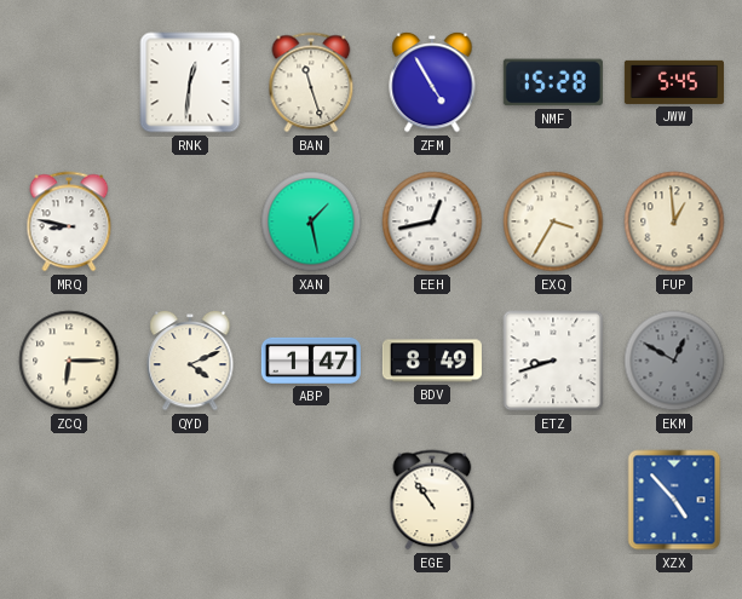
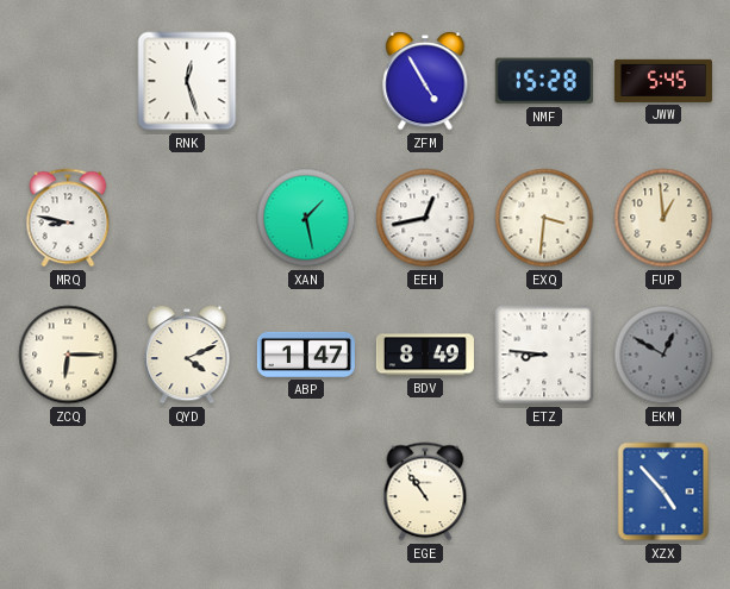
RNK: 12:31 -> 12:27 (187, 81)
BAN: 11:27 -> none (311, 82)
EXQ: 3:35 -> 3:31 (544, 218)
ETZ: 8:42 -> 8:46 (544, 355)
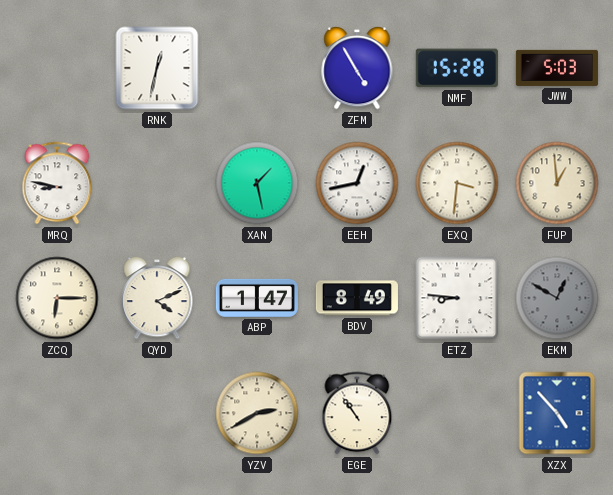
RNK: 12:27 -> 12:32 (157, 68)
JWW: 5:45 -> 5:03 (557, 68)
YZV: none -> 2:40 (257, 413)
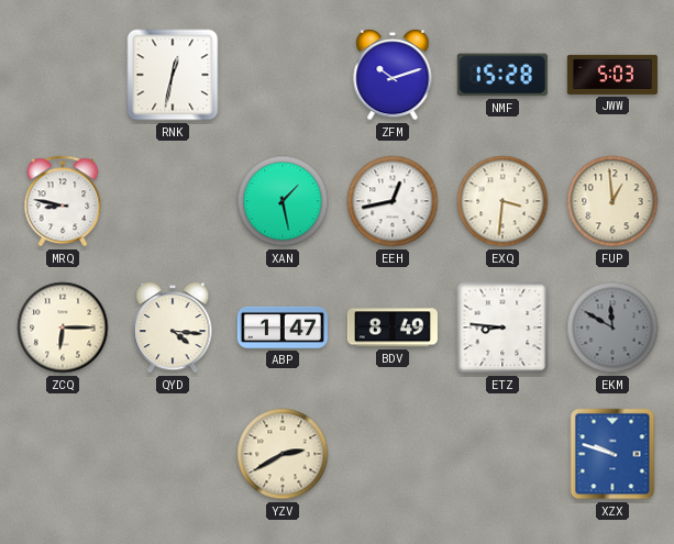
ZFM: 4:55 -> 10:12 (393, 75)
QYD: 4:11 -> 4:16 (173, 327)
EKM: 12:50 -> 11:50 (612, 327)
EGE: 10:54 -> none (357, 413)
XZX: 4:53 -> 9:48 (612, 454)
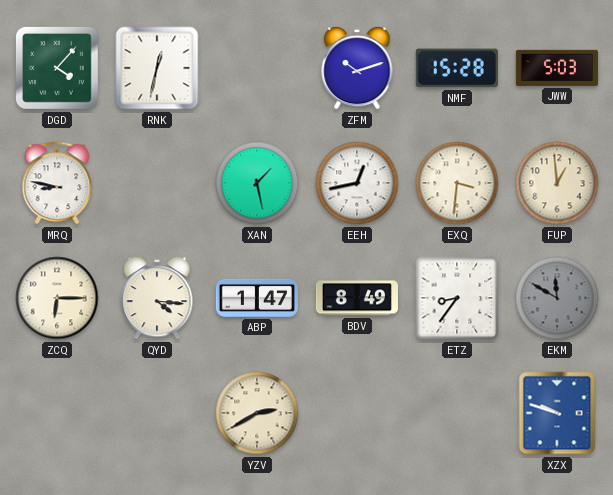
DGD: none -> 4:07 (58, 69)
ETZ: 8:46 -> 8:36 (457, 298)
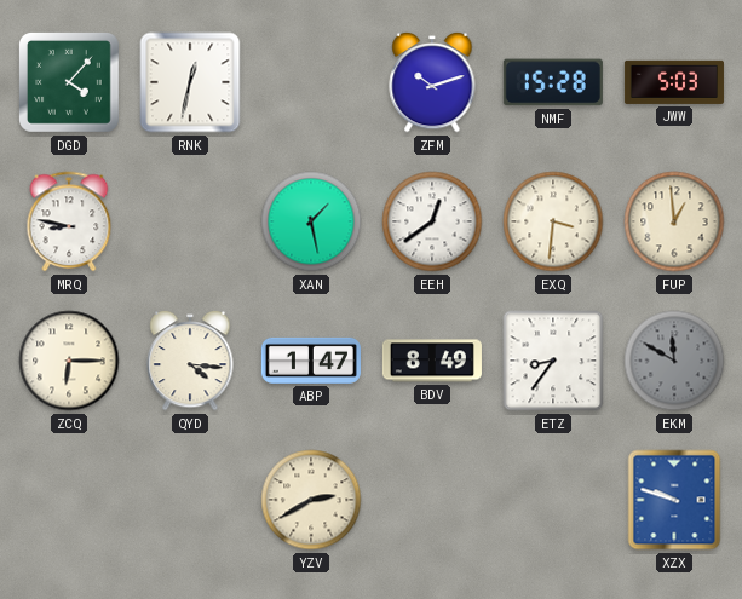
EEH: 12:43 -> 12:39 (432, 221)
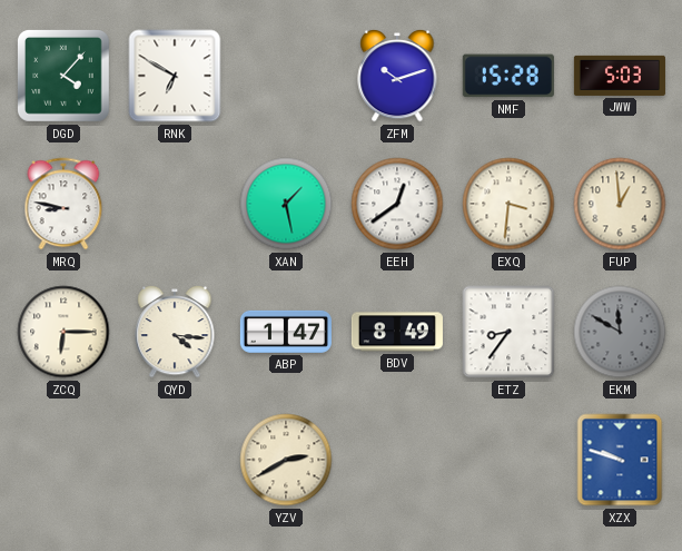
RNK: 12:32 -> 6:50 (175, 76)
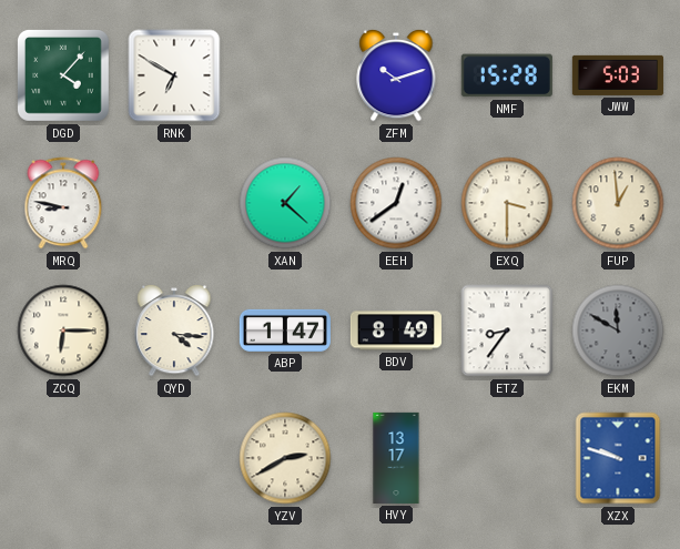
XAN: 1:28 -> 1:22 (285, 203)
EXQ: 3:31 -> 3:30 (507, 203)
HVY: none -> 13:17 (396, 458)
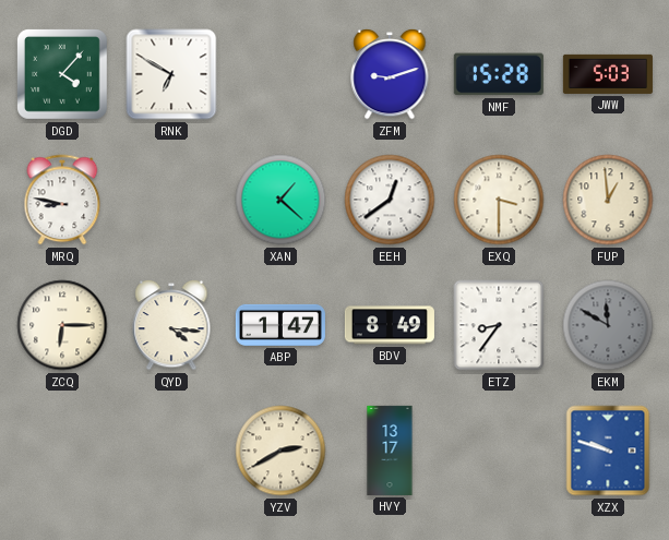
ZFM: 10:12 -> 9:12 (390, 74)
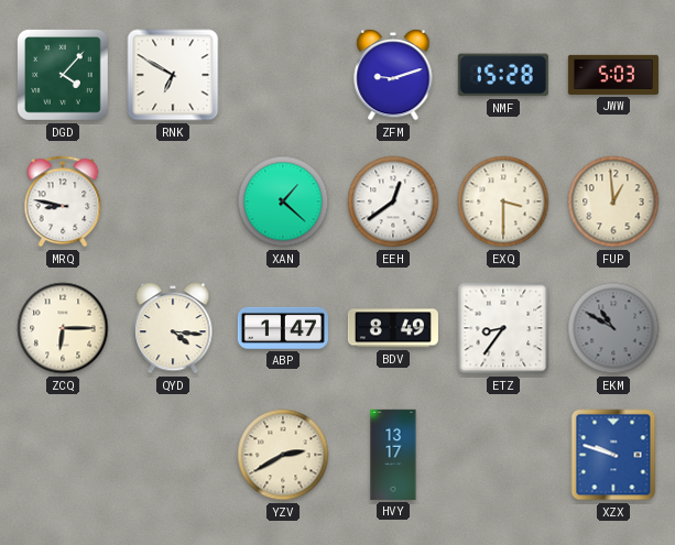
EKM: 11:50 -> 10:50 (613, 328)
